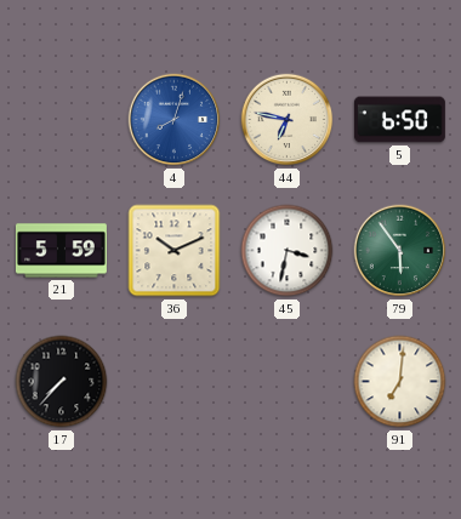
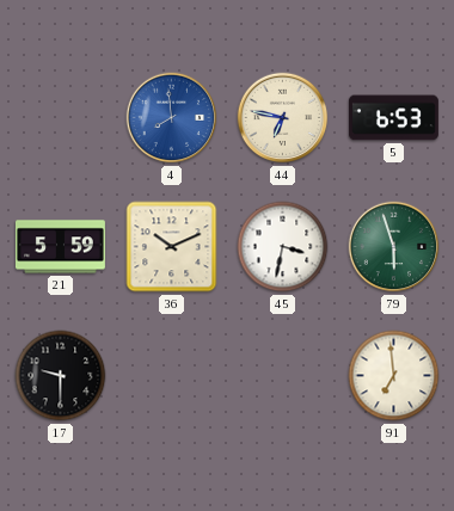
4: 8:03 -> 7:59 (172, 118)
5: 6:50 -> 6:53 (393, 118)
79: 5:54 -> 5:57 (394, 247)
17: 7:37 -> 9:30 (61, 376)
91: 7:01 -> 6:59 (394, 376)
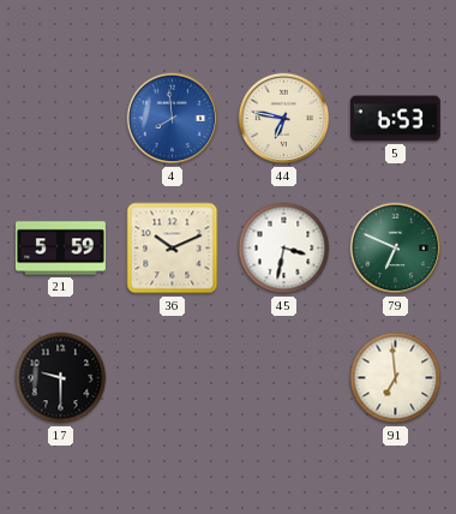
79: 5:57 -> 6:49 (396, 249)
